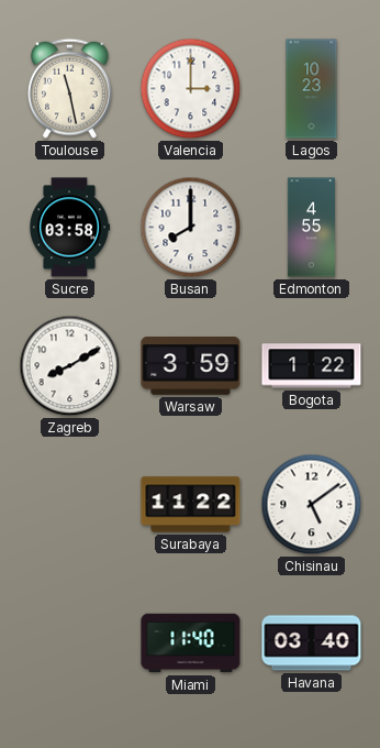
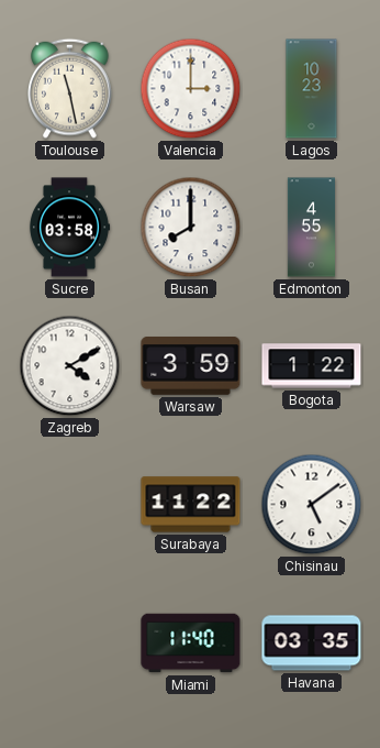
Zagreb: 8:10 -> 4:10 (70, 366)
Havana: 03:40 -> 03:35 (312, 643)
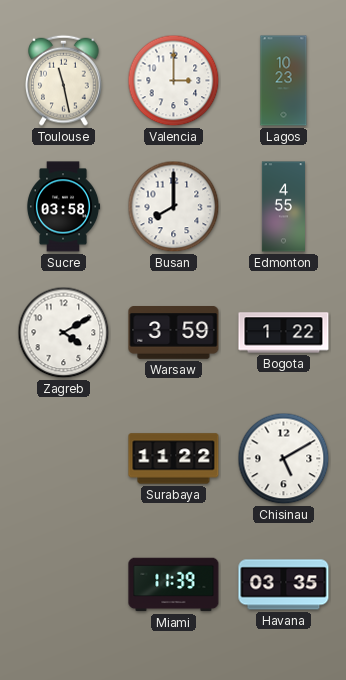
Chisinau: 5:09 -> 5:10 (284, 459)
Miami: 11:40 -> 11:39 (174, 585)
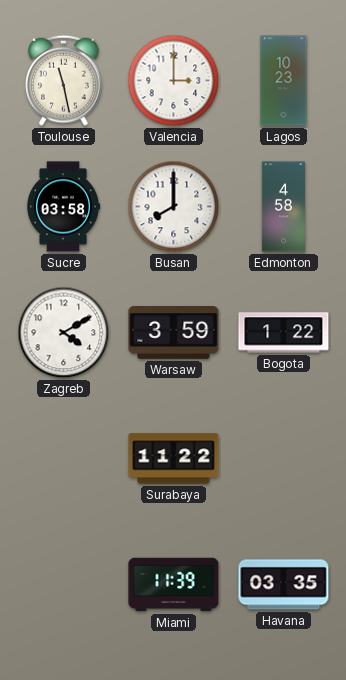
Edmonton: 4:55 -> 4:58 (283, 207)
Chisinau: 5:10 -> none (284, 459)
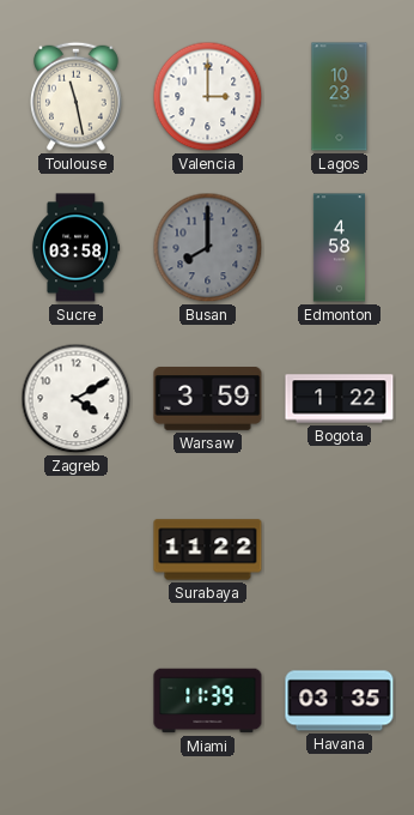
Busan dial: white -> grey (208, 248)
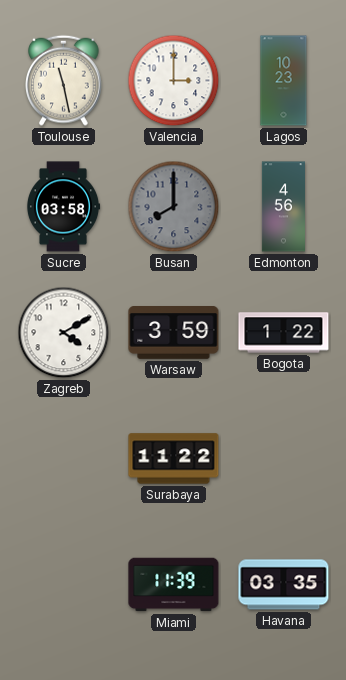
Edmonton: 4:58 -> 4:56 (283, 207)
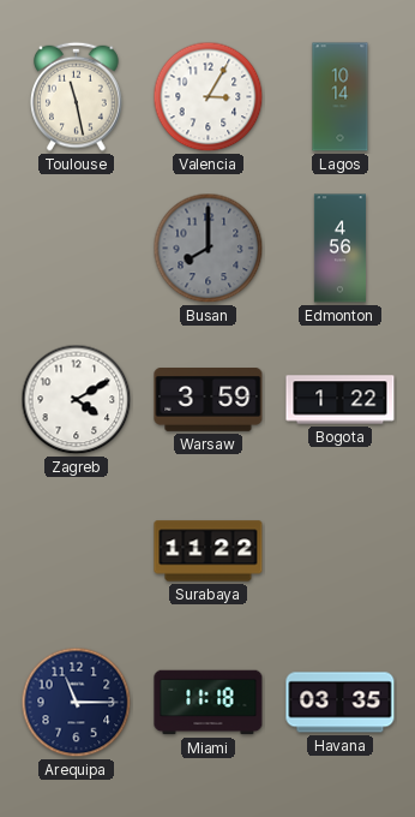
Valencia: 3:00 -> 3:05 (209, 97)
Lagos: 10:23 -> 10:14 (341, 97)
Sucre: 03:58 -> none (63, 207)
Arequipa: none -> 11:15 (77, 703)
Miami: 11:39 -> 11:18 (209, 703)
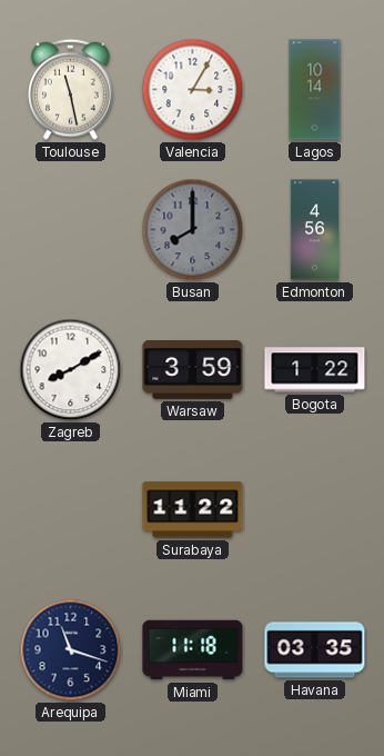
Zagreb: 4:10 -> 8:10 (71, 370)
Arequipa: 11:15 -> 11:18 (71, 650)
